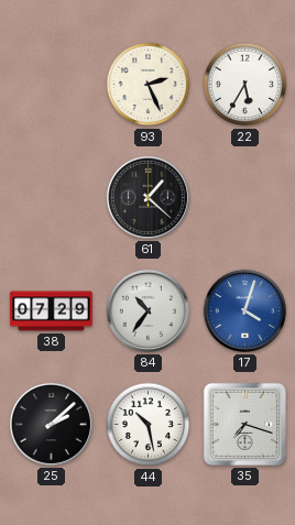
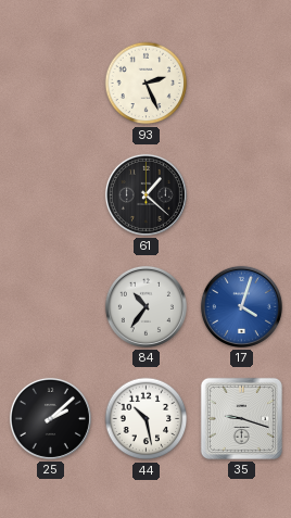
22: 5:35 -> none (245, 85)
38: 07:29 -> none (52, 311)
35: 7:18 -> 9:18 (241, 418)
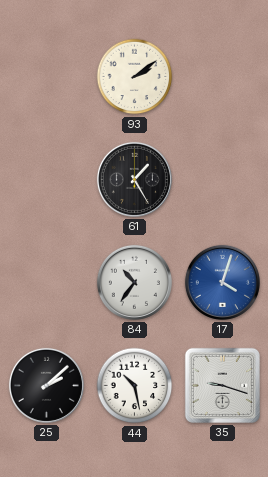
93: 2:26 -> 2:09 (135, 77)
61: 1:22 -> 1:25 (134, 179)
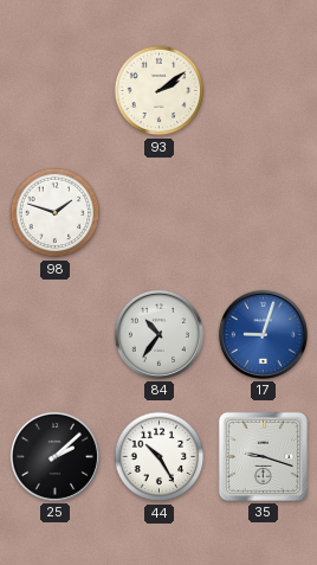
98: none -> 1:48 (56, 213)
61: 1:25 -> none (134, 179)
17: 4:03 -> 9:03 (263, 334)
44: 10:28 -> 10:25 (160, 457)
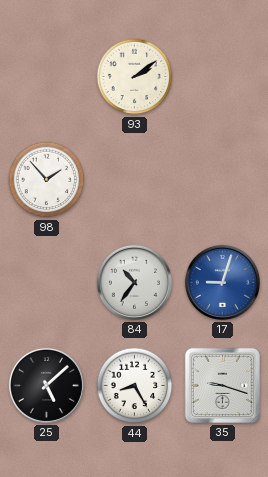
98: 1:48 -> 1:53 (47, 180)
25: 2:08 -> 5:08 (46, 385)
44: 10:25 -> 8:25 (135, 386)
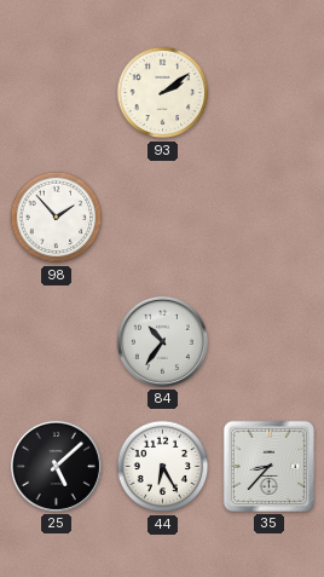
17: 9:03 -> none (222, 282)
44: 8:25 -> 6:25 (163, 467)
35: 9:18 -> 8:37 (268, 466)
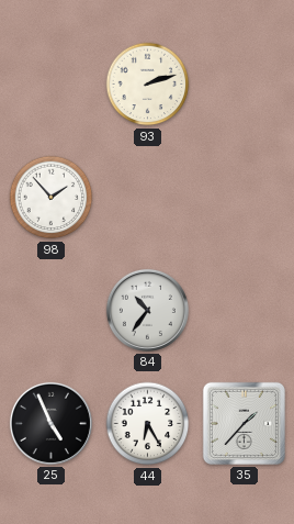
93: 2:09 -> 2:12 (148, 85)
25: 5:08 -> 4:56 (50, 423)
35: 8:37 -> 1:37 (244, 423)
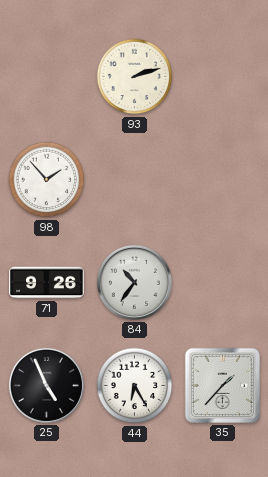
71: none -> 9:26 (47, 283)
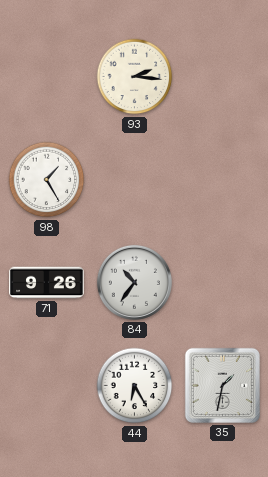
93: 2:12 -> 2:16 (135, 77)
98: 1:53 -> 1:25 (47, 180)
25: 4:56 -> none (46, 385)
35: 1:37 -> 1:32 (222, 385)
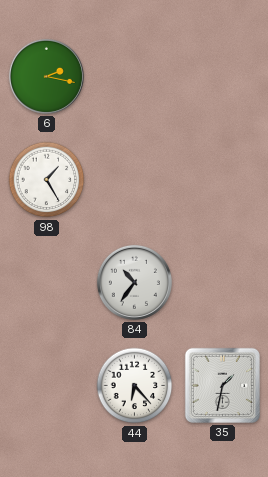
6: none -> 2:17 (46, 76)
93: 2:16 -> none (135, 77)
71: 9:26 -> none (47, 283)
44: 6:25 -> 6:23 (135, 386)
